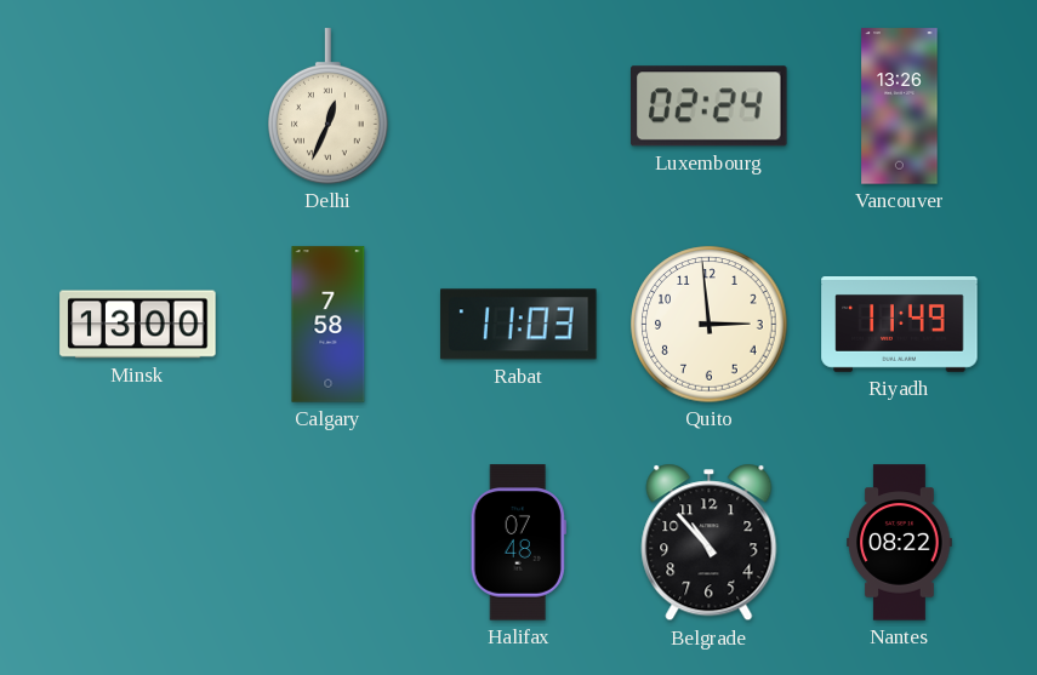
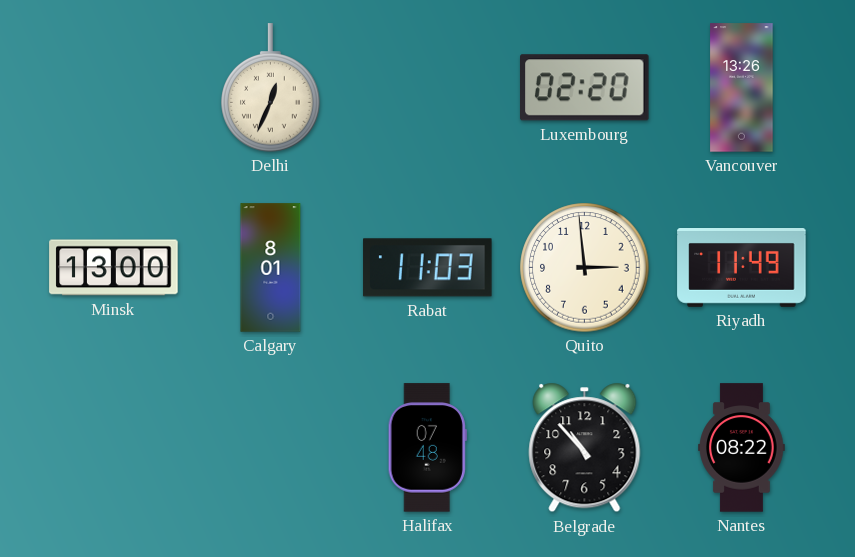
Luxembourg: 02:24 -> 02:20 (585, 88)
Calgary: 7:58 -> 8:01 (271, 268)
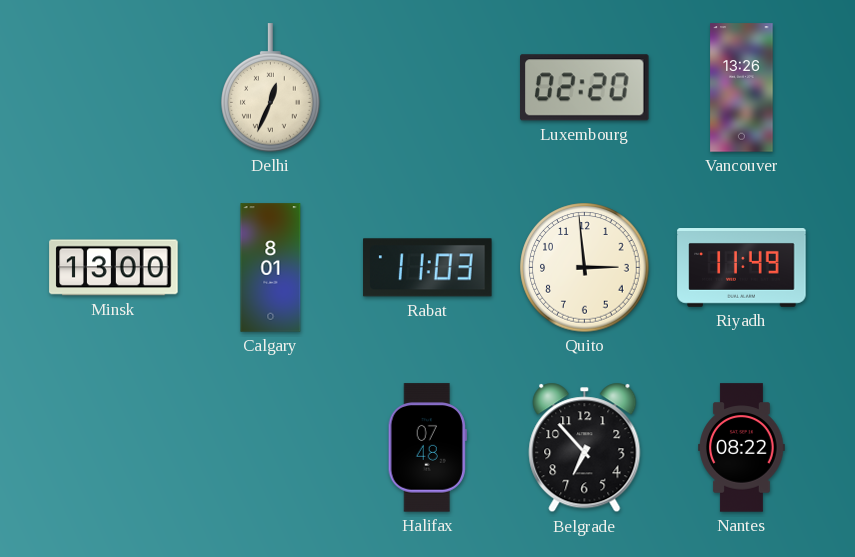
Belgrade: 10:53 -> 6:53 (585, 448)
